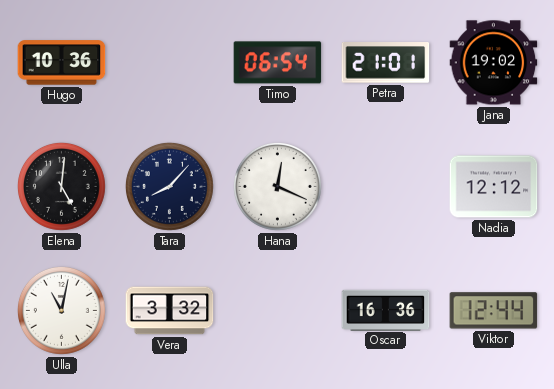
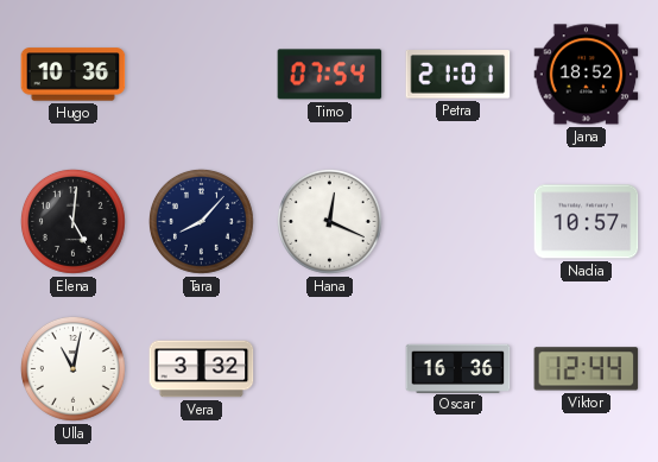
Timo: 06:54 -> 07:54 (330, 75)
Jana: 19:02 -> 18:52 (587, 75)
Nadia: 12:12 -> 10:57 (587, 222)
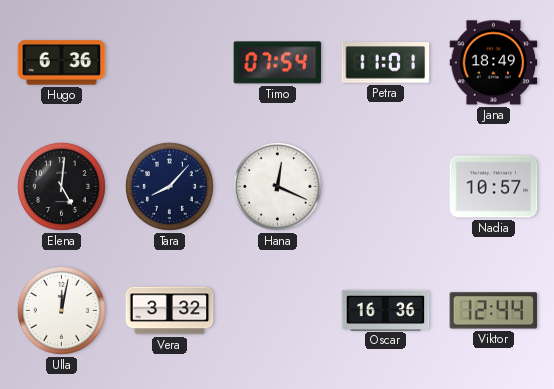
Hugo: 10:36 -> 6:36 (62, 63)
Petra: 21:01 -> 11:01 (386, 63)
Jana: 18:52 -> 18:49 (494, 63)
Ulla: 11:02 -> 12:02 (61, 310)
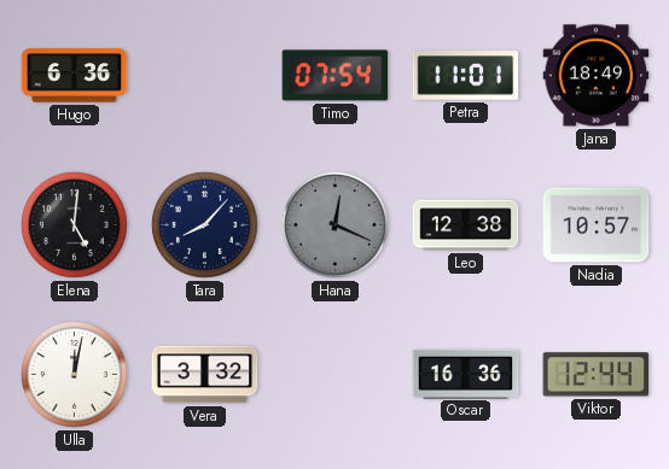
Hana dial: white -> grey (334, 224)
Leo: none -> 12:38 (466, 225)
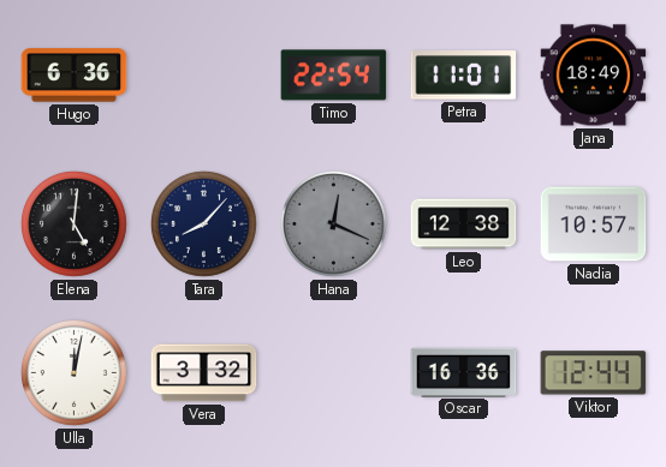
Timo: 07:54 -> 22:54 (334, 76)
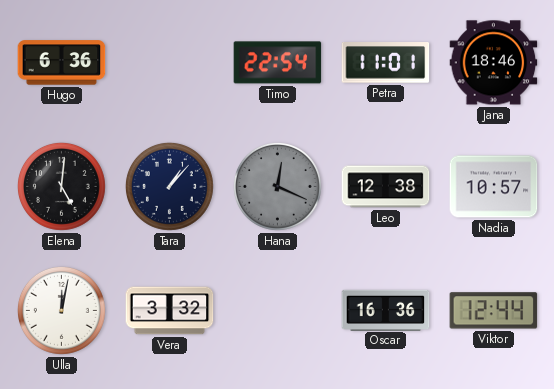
Jana: 18:49 -> 18:46 (494, 63)
Tara: 8:07 -> 1:07 (169, 186)
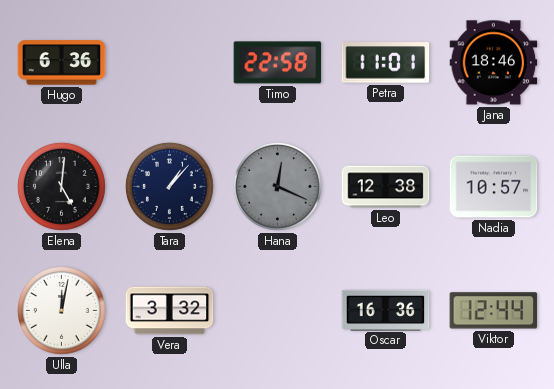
Timo: 22:54 -> 22:58 (278, 63)
